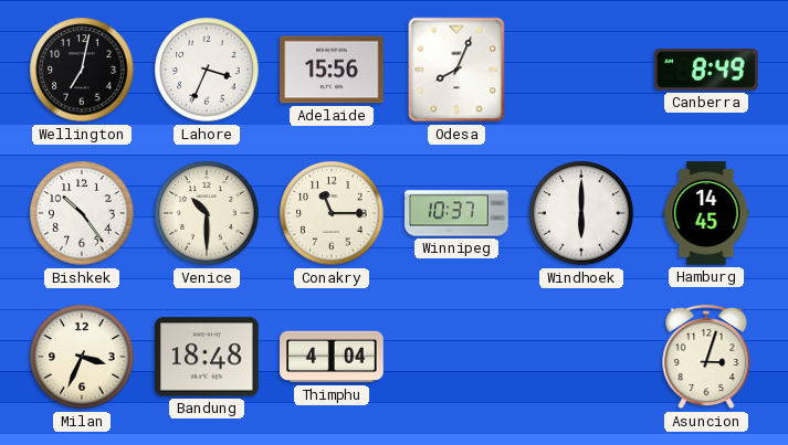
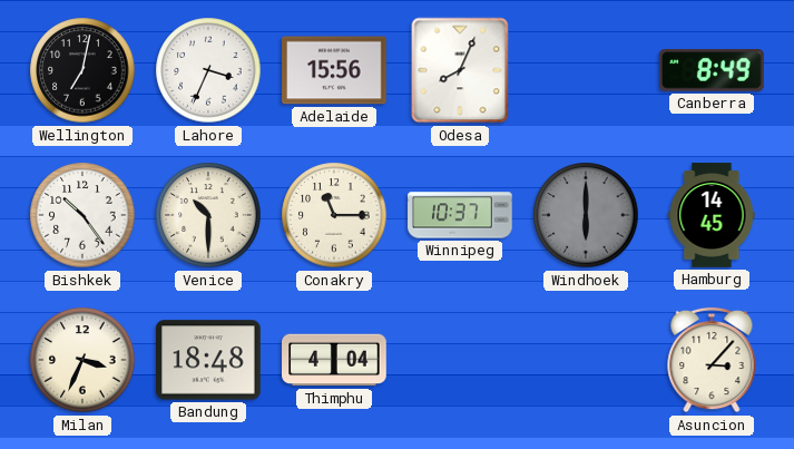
Windhoek dial: white -> grey (586, 215)
Asuncion: 3:03 -> 3:07 (712, 360)
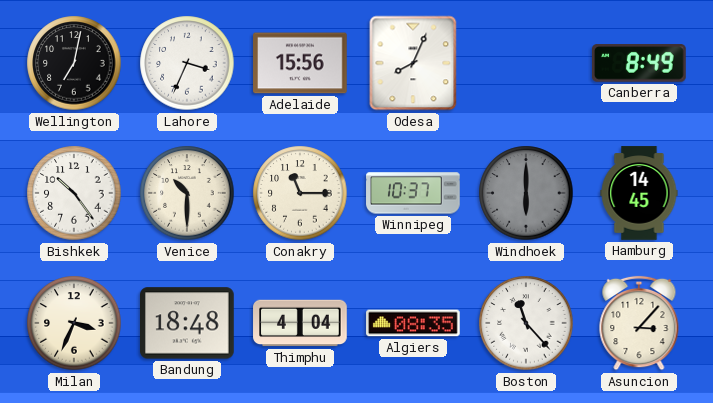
Algiers: none -> 08:35 (413, 323)
Boston: none -> 11:23 (526, 323)
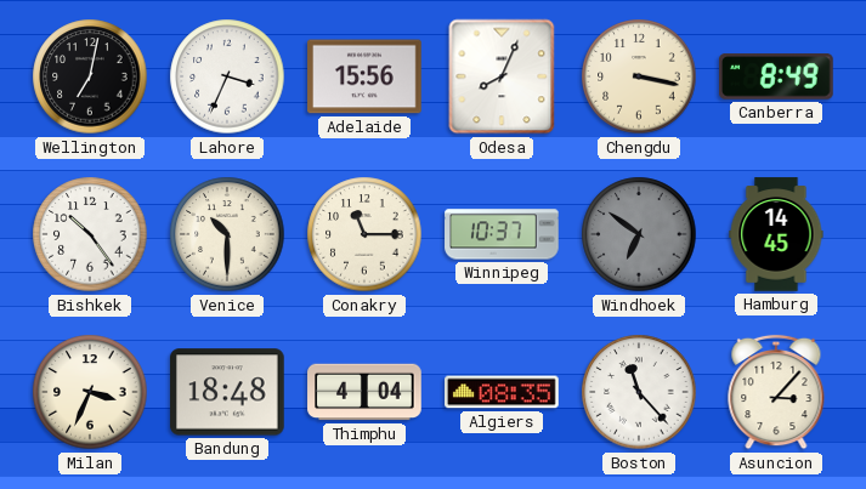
Chengdu: none -> 3:17 (639, 76)
Windhoek: 6:00 -> 6:51 (639, 234)
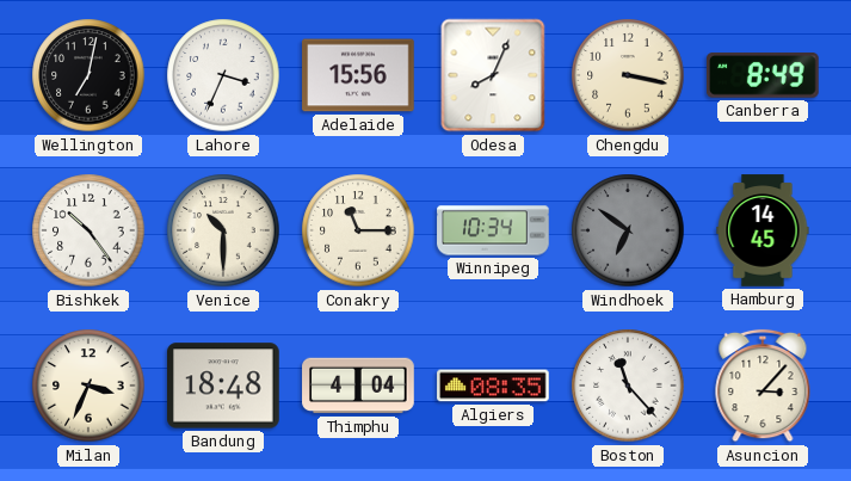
Winnipeg: 10:37 -> 10:34 (493, 230)
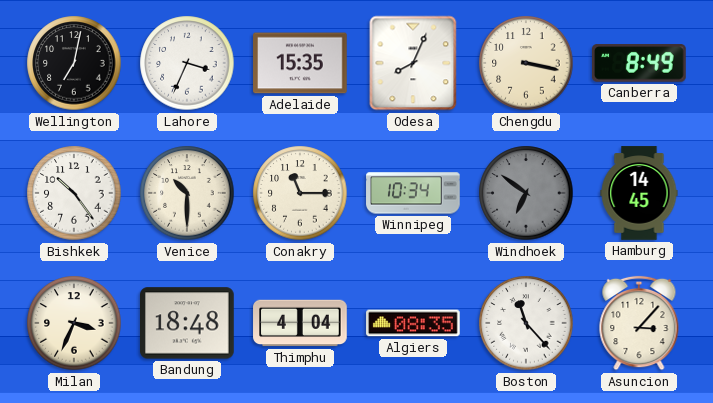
Adelaide: 15:56 -> 15:35 (300, 63)
